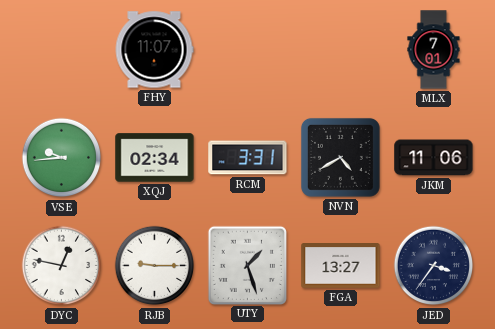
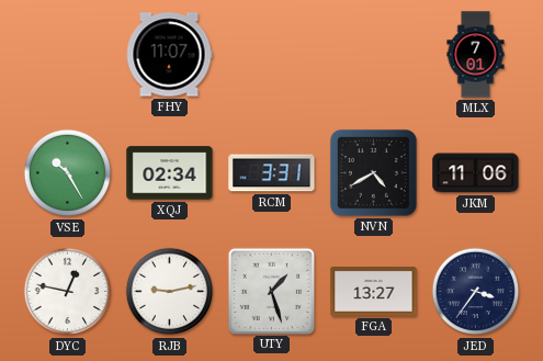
VSE: 9:44 -> 10:25 (68, 173)
RJB: 9:15 -> 9:13 (170, 292)
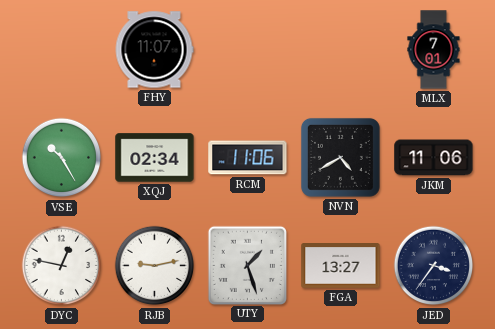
RCM: 3:31 -> 11:06 (248, 158)
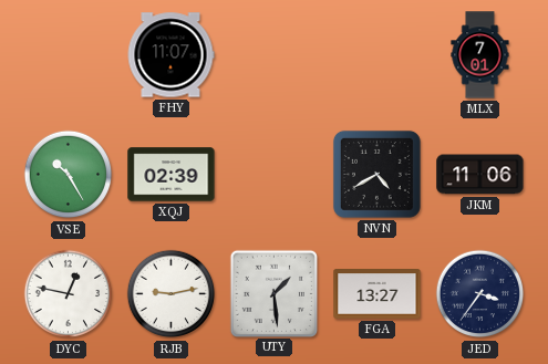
XQJ: 02:34 -> 02:39 (172, 175)
RCM: 11:06 -> none (248, 158)
UTY: 1:27 -> 1:29 (273, 293)
